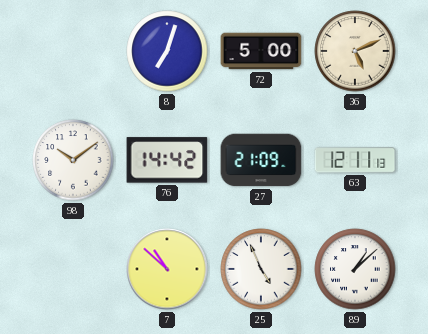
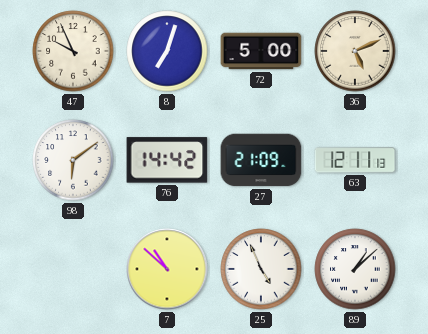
47: none -> 9:56 (73, 51)
98: 10:09 -> 6:09 (73, 160)
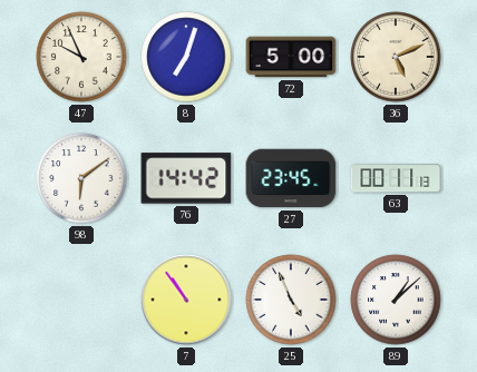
27: 21:09 -> 23:45 (291, 178)
63: 12:11 -> 00:11 (396, 178)
7: 10:52 -> 10:54 (186, 300)
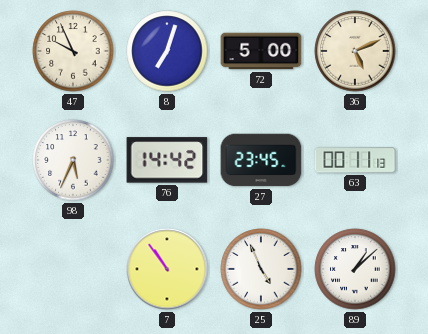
98: 6:09 -> 5:34 (73, 160)
